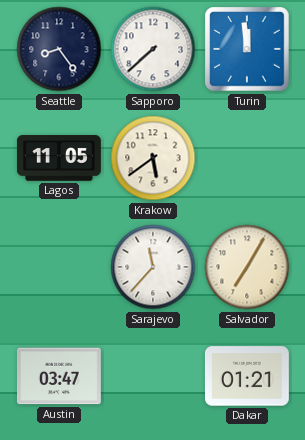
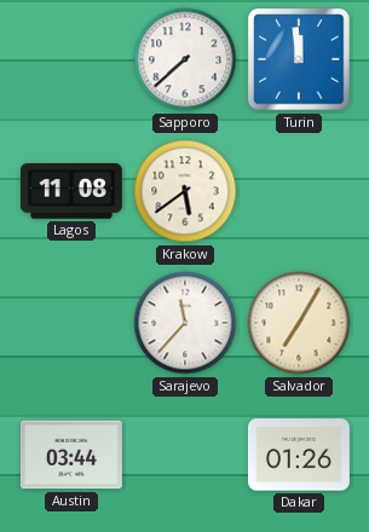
Seattle: 8:24 -> none (59, 49)
Lagos: 11:05 -> 11:08 (71, 191)
Austin: 03:47 -> 03:44 (71, 455)
Dakar: 01:21 -> 01:26 (299, 455)
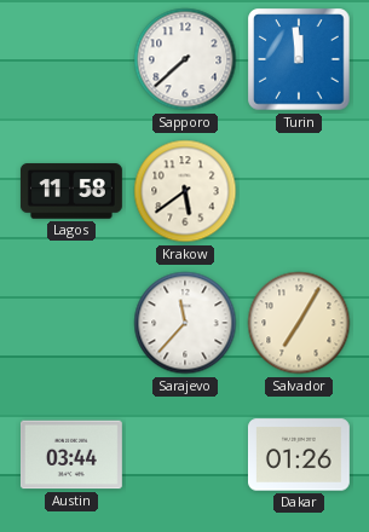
Lagos: 11:08 -> 11:58 (71, 191)
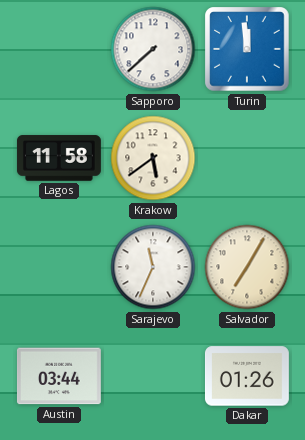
Sarajevo: 11:37 -> 11:34 (153, 267)
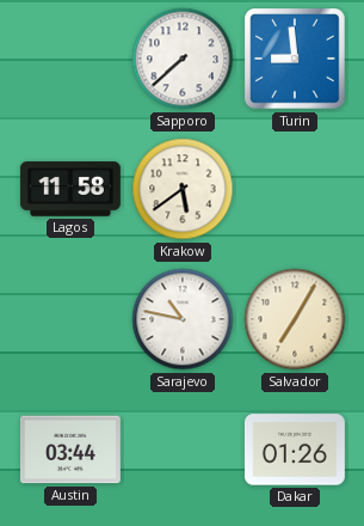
Turin: 11:59 -> 8:59 (295, 59)
Sarajevo: 11:34 -> 10:47 (183, 319)
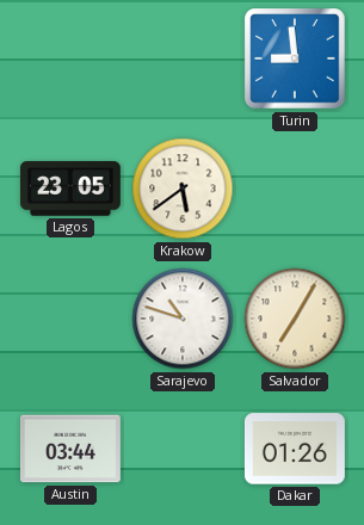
Sapporo: 7:38 -> none (183, 59)
Lagos: 11:58 -> 23:05 (70, 189)
Sarajevo: 10:47 -> 10:48 (183, 319)
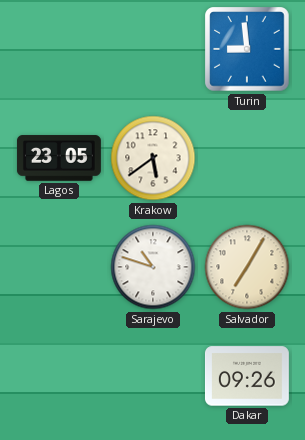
Austin: 03:44 -> none (70, 449)
Dakar: 01:26 -> 09:26 (247, 376)
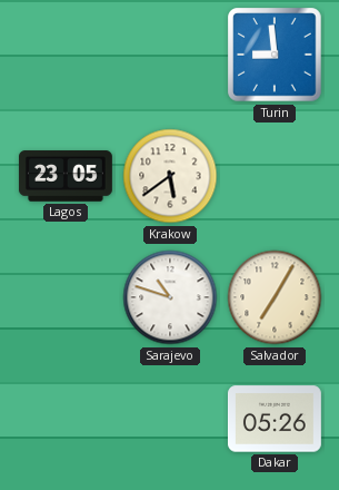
Dakar: 09:26 -> 05:26 (275, 419)
